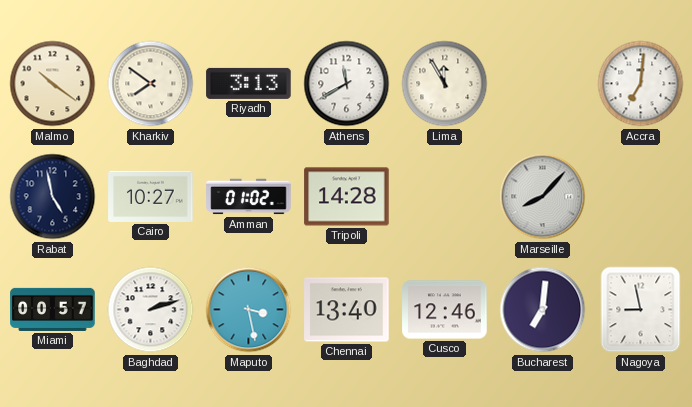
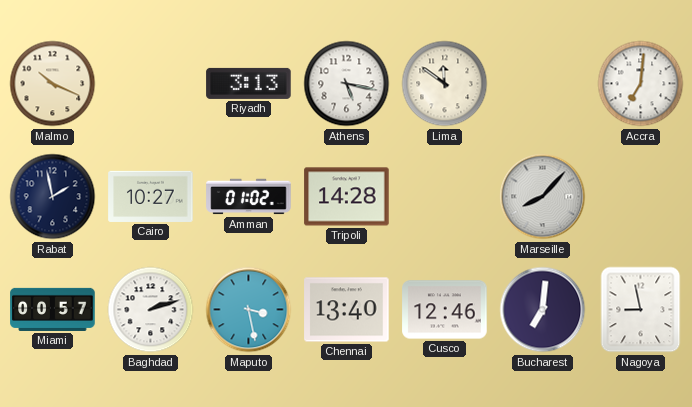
Malmo: 10:21 -> 10:19 (53, 84)
Kharkiv: 7:51 -> none (151, 84)
Athens: 11:40 -> 5:17 (347, 84)
Lima: 11:55 -> 11:51 (445, 84)
Rabat: 4:58 -> 1:58 (53, 197)
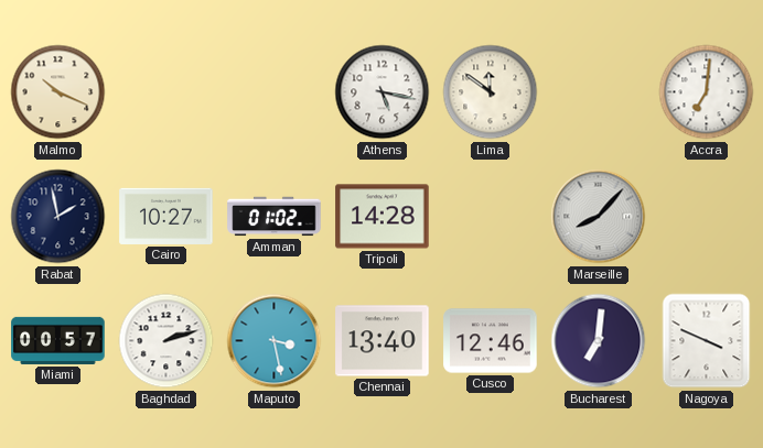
Riyadh: 3:13 -> none (249, 83)
Nagoya: 8:58 -> 3:49 (707, 341)
